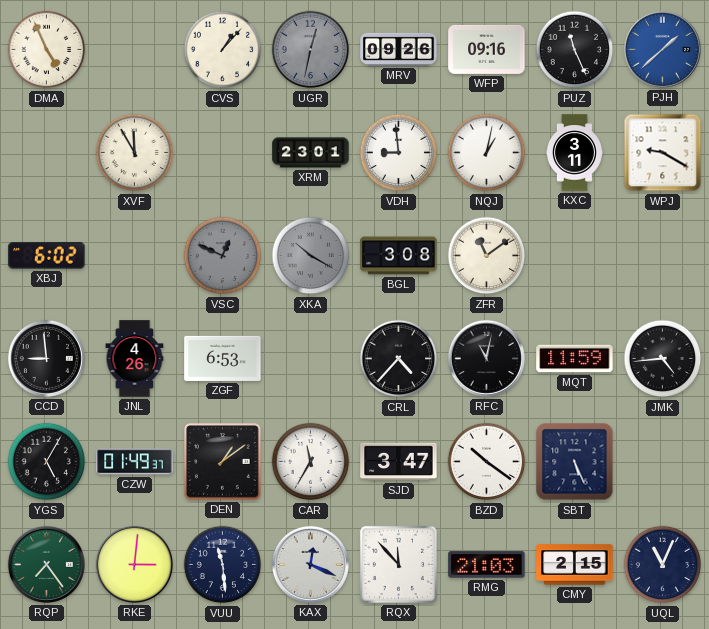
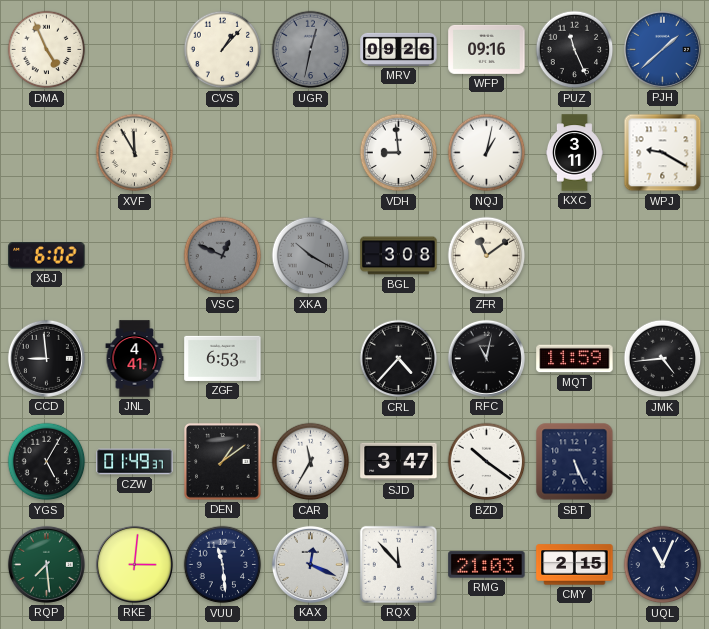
XRM: 23:01 -> none (311, 153)
JNL: 4:26 -> 4:41 (135, 359)
RQP: 7:24 -> 7:29 (46, 564)
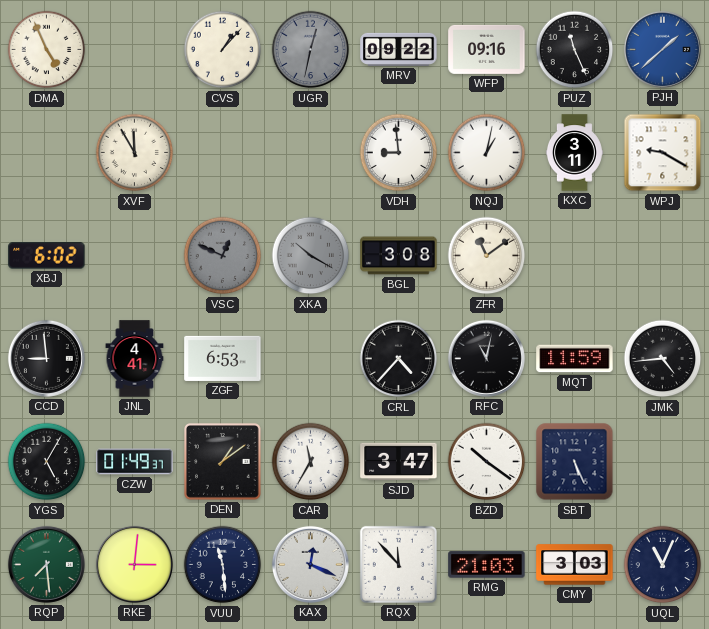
MRV: 09:26 -> 09:22 (399, 49)
CMY: 2:15 -> 3:03 (575, 565)
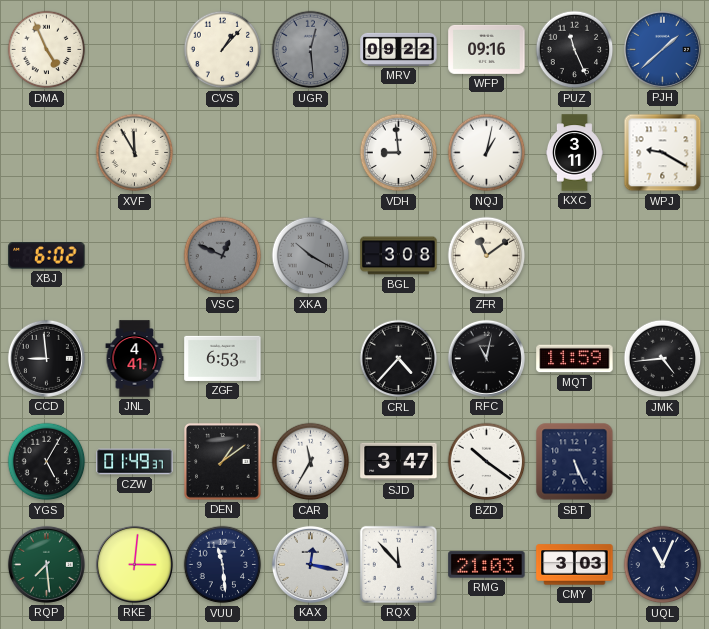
UGR: 12:32 -> 12:29 (311, 50)
KAX: 12:19 -> 12:17 (310, 564)
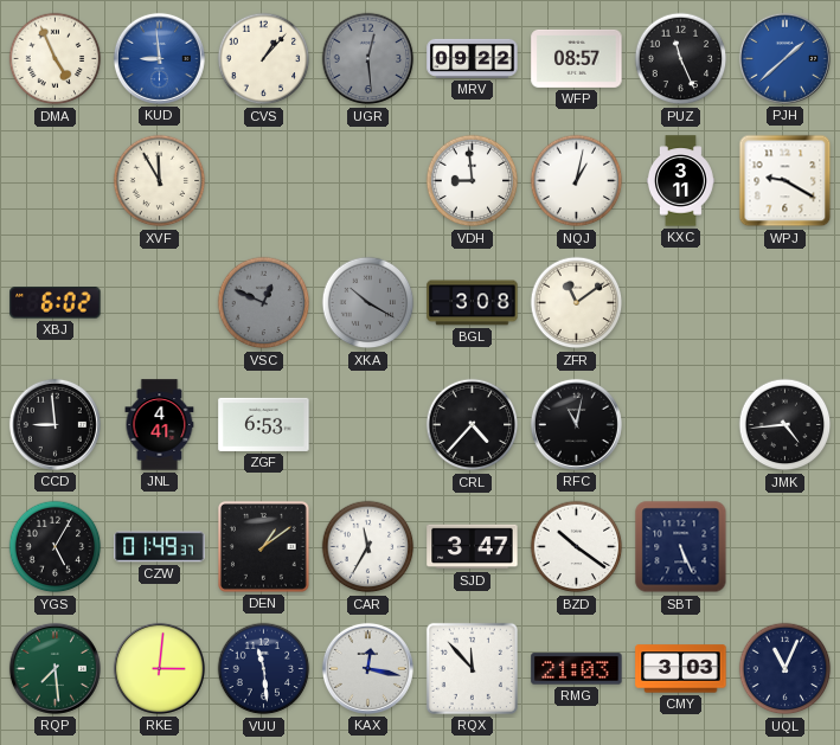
KUD: none -> 8:59 (159, 58)
WFP: 09:16 -> 08:57 (577, 58)
MQT: 11:59 -> none (575, 359)
